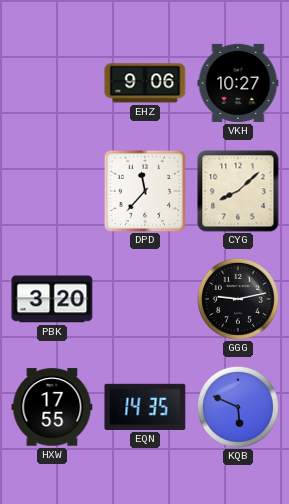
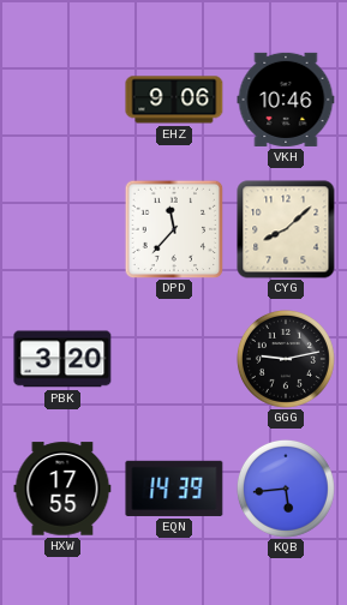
VKH: 10:27 -> 10:46 (286, 100)
EQN: 14:35 -> 14:39 (174, 489)
KQB: 5:49 -> 5:44 (286, 489)
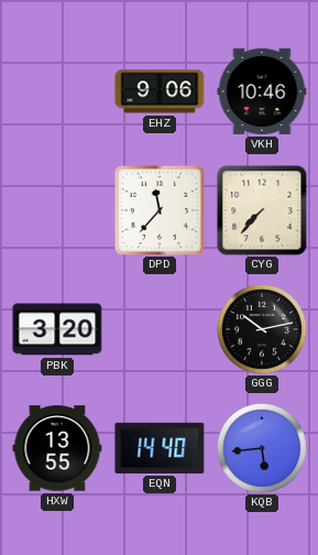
CYG: 8:08 -> 7:37 (262, 210)
GGG: 9:13 -> 10:13 (262, 329)
HXW: 17:55 -> 13:55 (57, 448)
EQN: 14:39 -> 14:40 (160, 448)
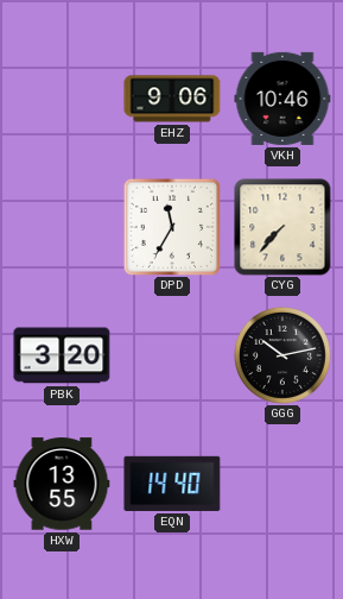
DPD: 11:37 -> 11:35 (172, 227)
KQB: 5:44 -> none (262, 448)
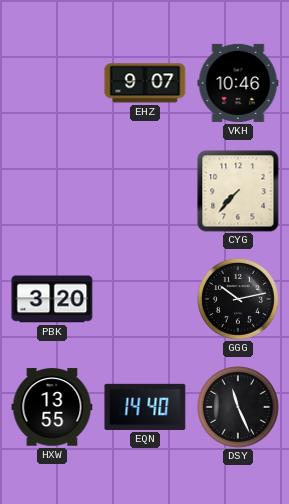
EHZ: 9:06 -> 9:07 (145, 83)
DPD: 11:35 -> none (172, 227)
DSY: none -> 11:26 (238, 407)
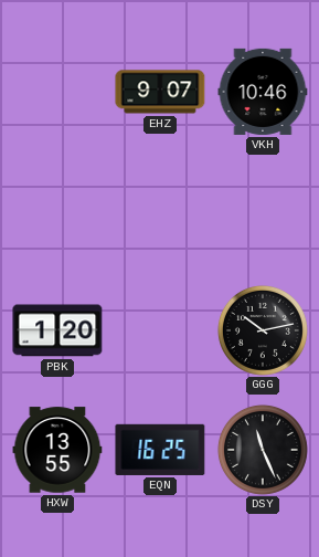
CYG: 7:37 -> none (238, 191)
PBK: 3:20 -> 1:20 (57, 330)
EQN: 14:40 -> 16:25 (160, 450)
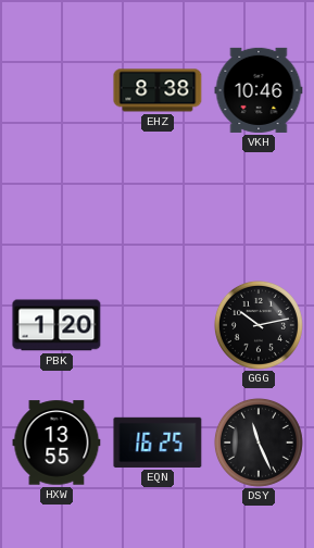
EHZ: 9:07 -> 8:38 (158, 90)
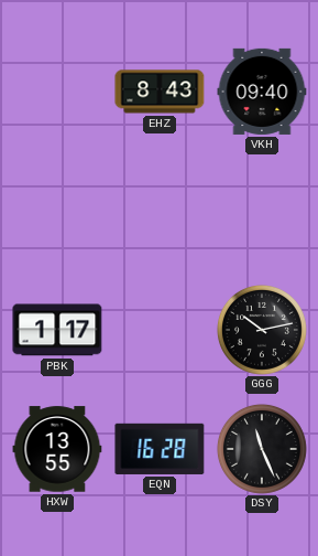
EHZ: 8:38 -> 8:43 (160, 92)
VKH: 10:46 -> 09:40 (262, 92)
PBK: 1:20 -> 1:17 (57, 330)
EQN: 16:25 -> 16:28 (160, 449)
